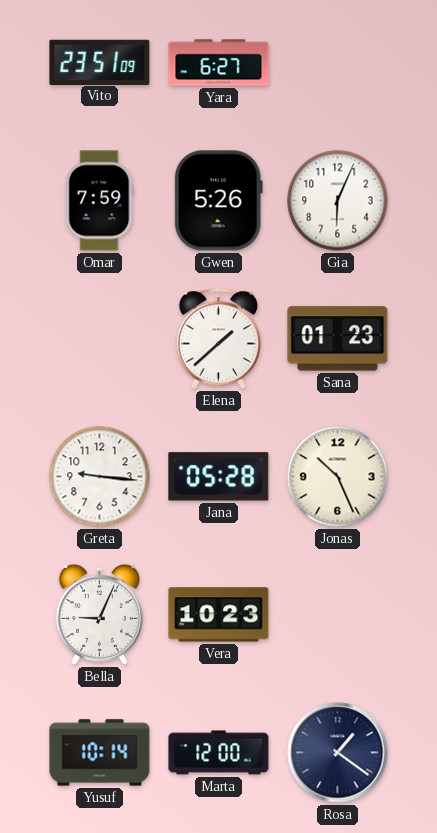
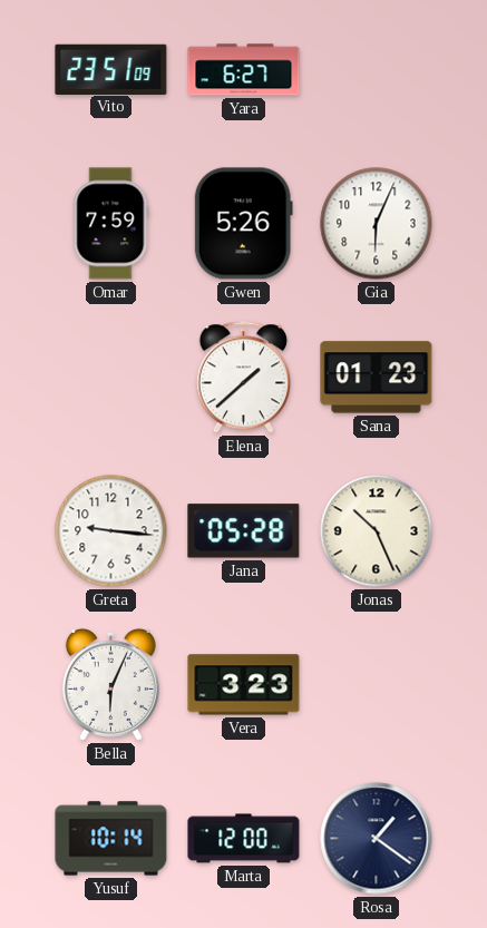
Bella: 9:04 -> 6:04 (110, 684)
Vera: 10:23 -> 3:23 (244, 685)
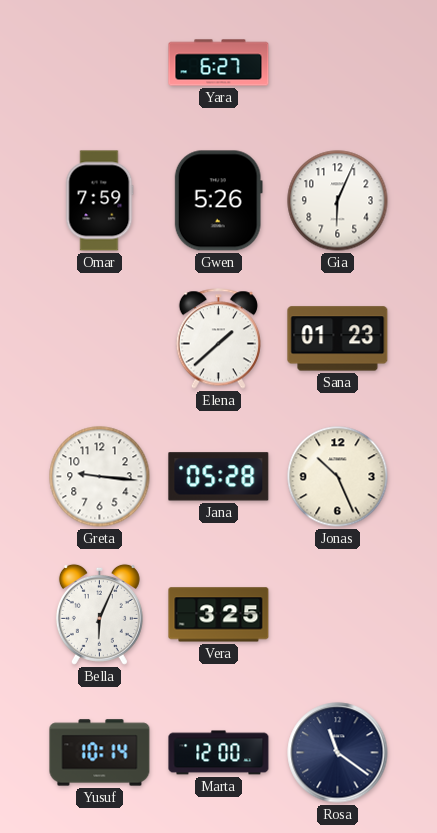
Vito: 23:51 -> none (111, 69)
Vera: 3:23 -> 3:25 (219, 615)
Rosa: 1:21 -> 11:21 (338, 753)
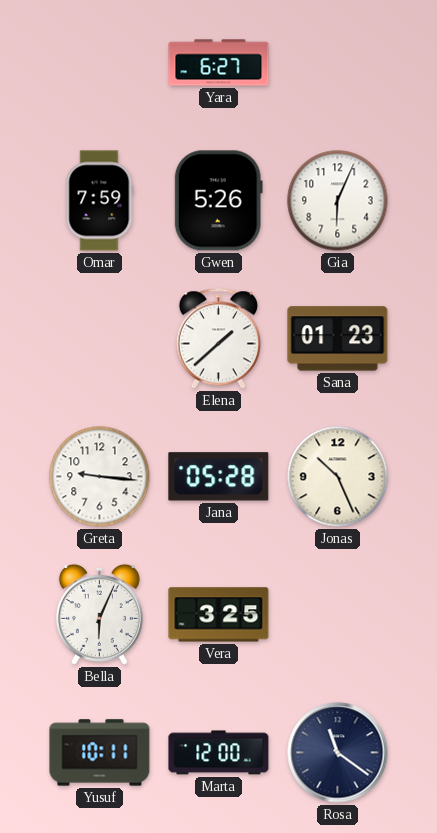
Yusuf: 10:14 -> 10:11 (100, 753)
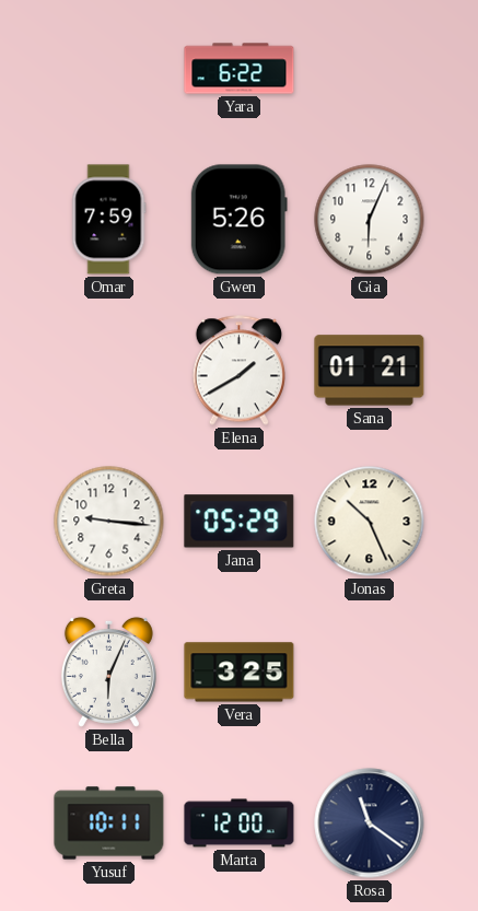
Yara: 6:27 -> 6:22 (240, 69)
Elena: 1:38 -> 1:40 (238, 371)
Sana: 01:23 -> 01:21 (370, 371)
Jana: 05:28 -> 05:29 (240, 522)
